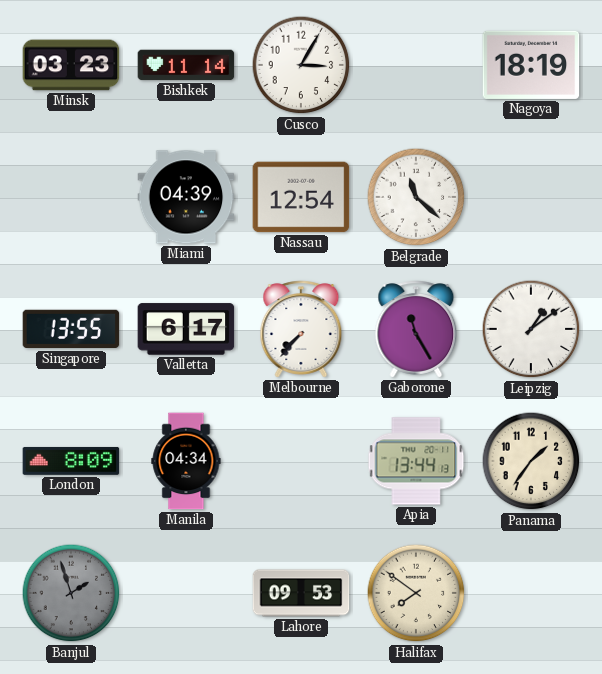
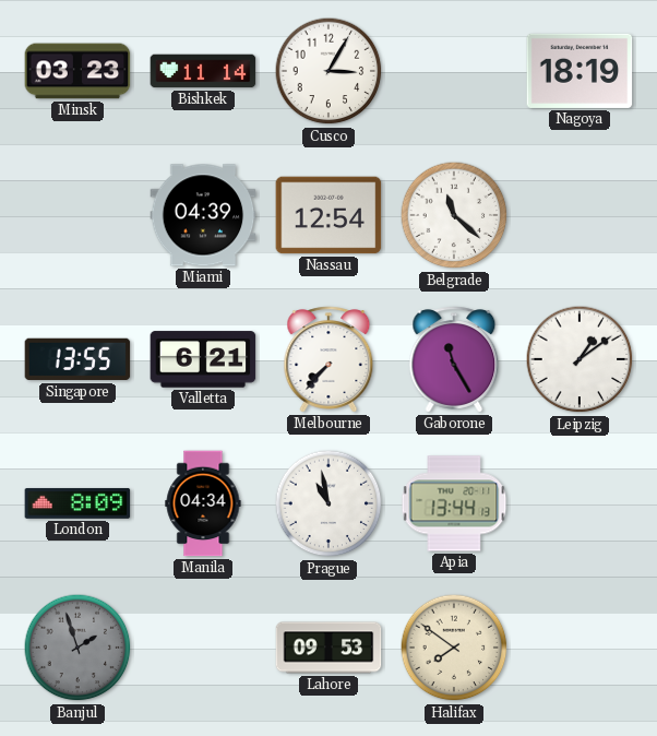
Valletta: 6:17 -> 6:21 (203, 359)
Prague: none -> 10:58 (329, 503)
Panama: 1:36 -> none (531, 461)
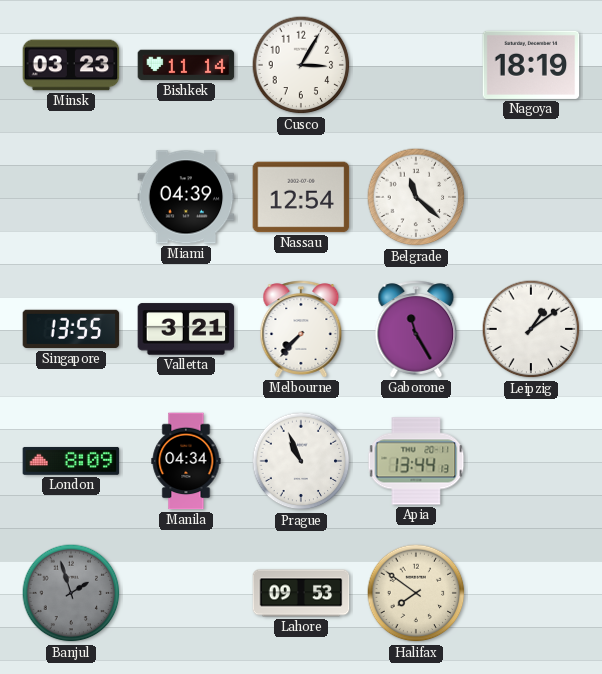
Valletta: 6:21 -> 3:21 (186, 329)
Prague: 10:58 -> 10:56 (301, 461)
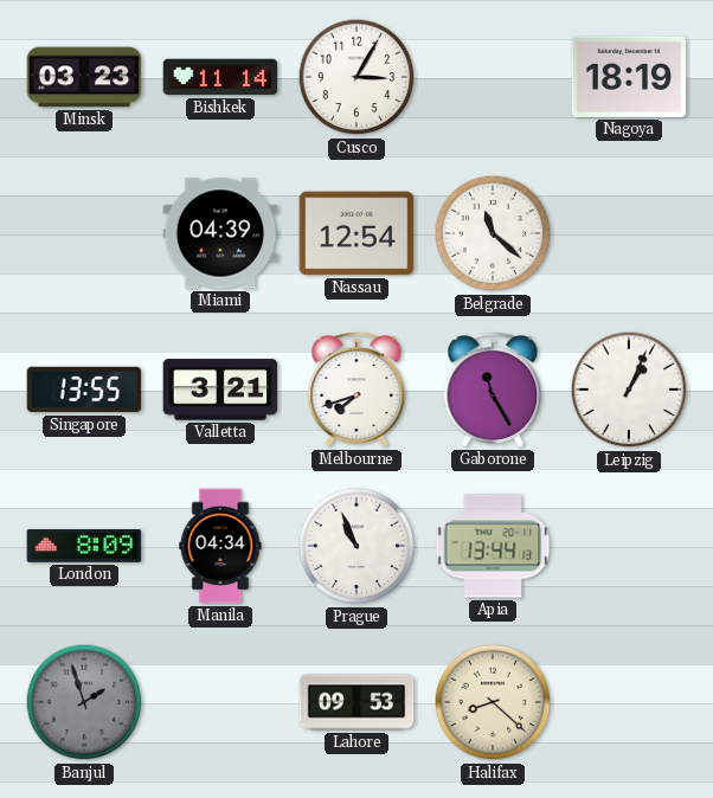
Melbourne: 7:37 -> 7:42 (356, 390)
Leipzig: 1:09 -> 1:04 (629, 390)
Halifax: 7:51 -> 8:22 (493, 702)
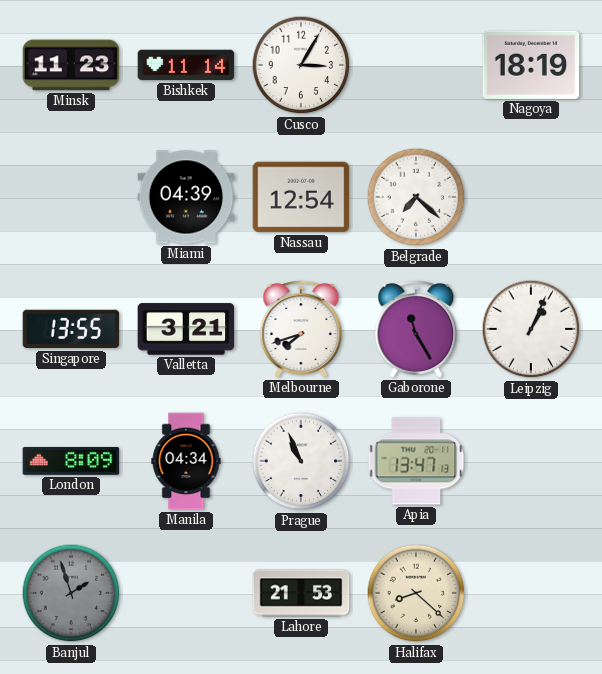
Minsk: 03:23 -> 11:23 (71, 65)
Belgrade: 11:22 -> 7:22 (416, 197)
Apia: 13:44 -> 13:47 (416, 461)
Lahore: 09:53 -> 21:53 (301, 593)
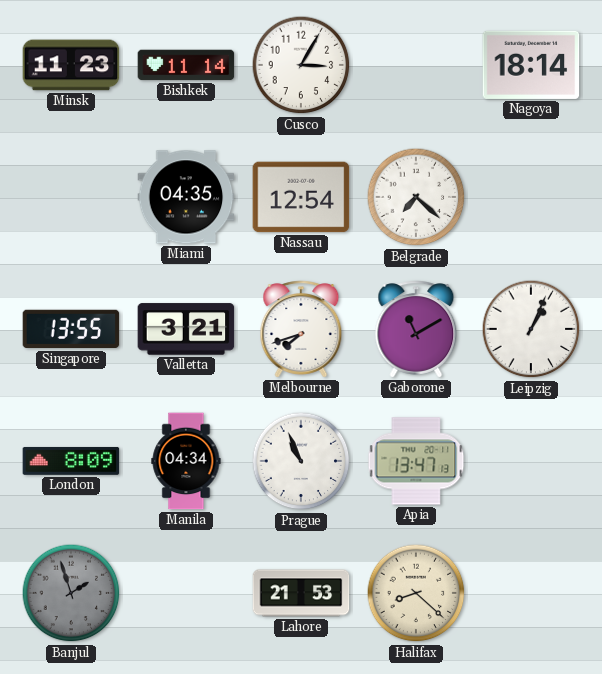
Nagoya: 18:19 -> 18:14 (531, 65)
Miami: 04:39 -> 04:35 (186, 197)
Gaborone: 11:25 -> 11:10 (416, 329)
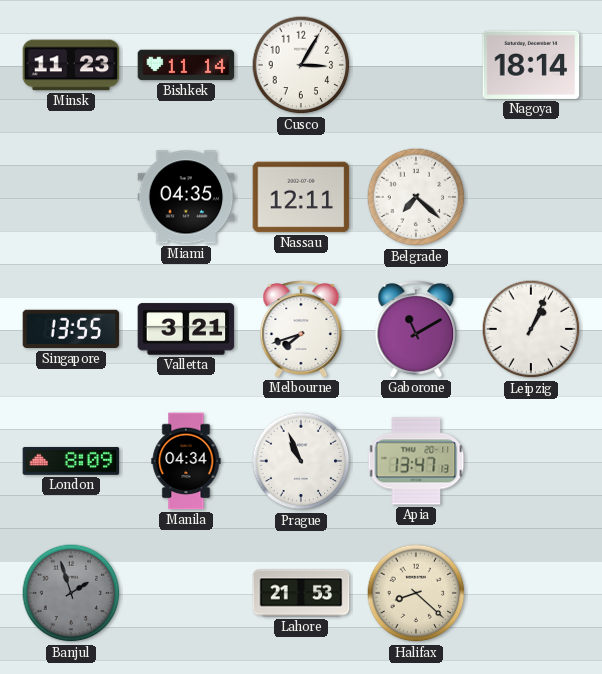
Nassau: 12:54 -> 12:11 (301, 197)
